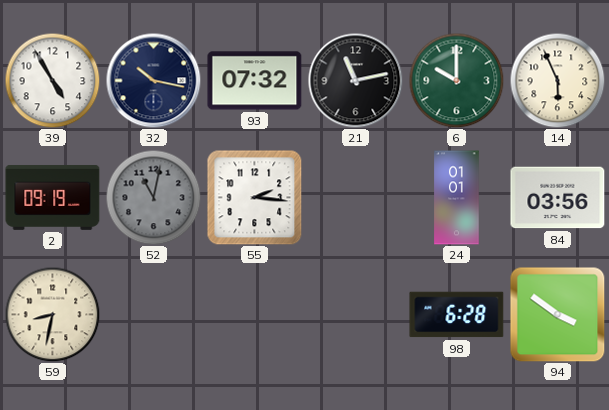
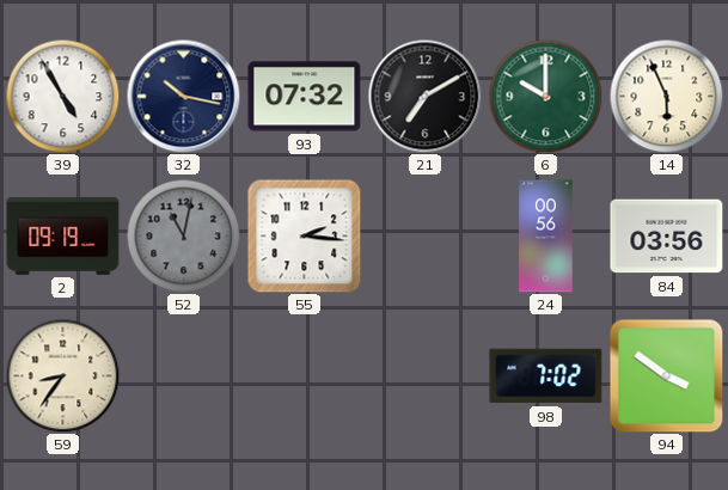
21: 11:13 -> 7:10 (424, 96)
24: 01:01 -> 00:56 (546, 237)
59: 8:32 -> 8:36 (62, 375)
98: 6:28 -> 7:02 (546, 376)
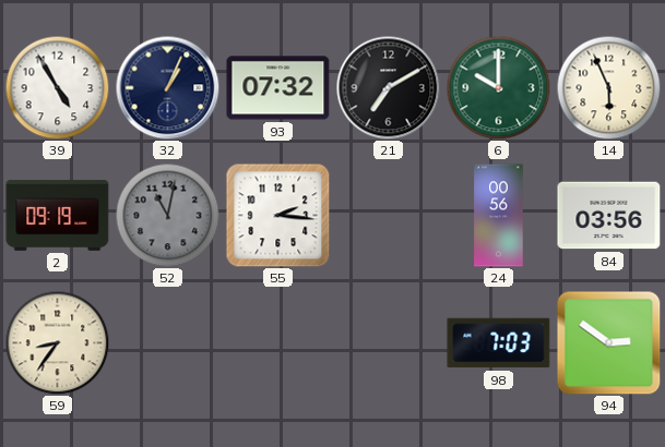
32: 10:17 -> 1:04 (167, 87)
98: 7:02 -> 7:03 (499, 343)
94: 3:51 -> 2:51 (609, 343)
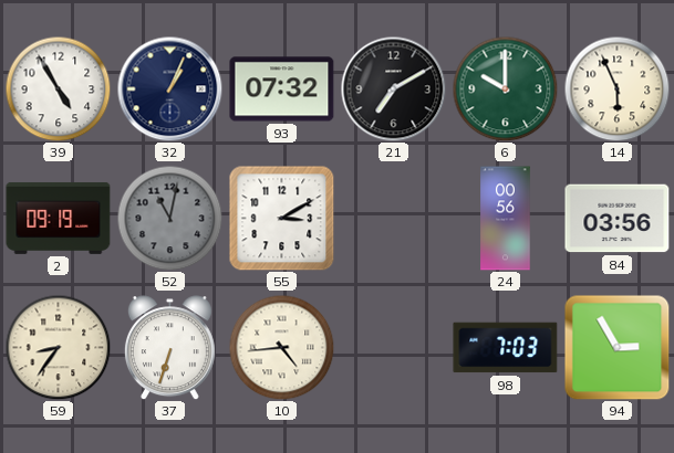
55: 2:16 -> 3:10 (282, 219)
37: none -> 6:33 (169, 348)
10: none -> 4:44 (281, 347)
94: 2:51 -> 2:55 (618, 348)
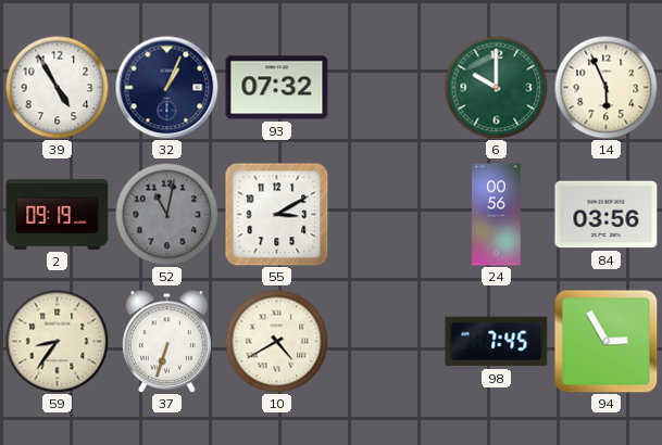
21: 7:10 -> none (393, 88)
10: 4:44 -> 4:40 (276, 341)
98: 7:03 -> 7:45 (497, 342)
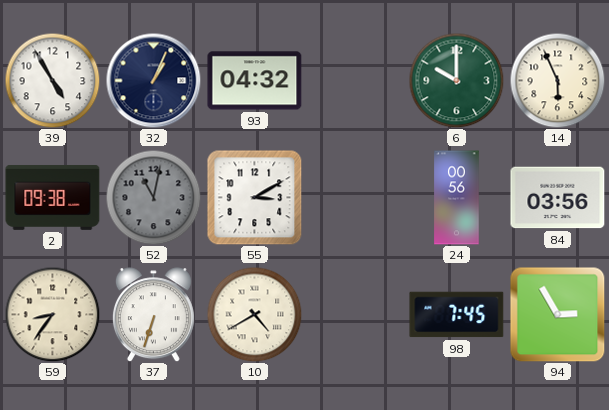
93: 07:32 -> 04:32 (255, 81)
2: 09:19 -> 09:38 (53, 197)
